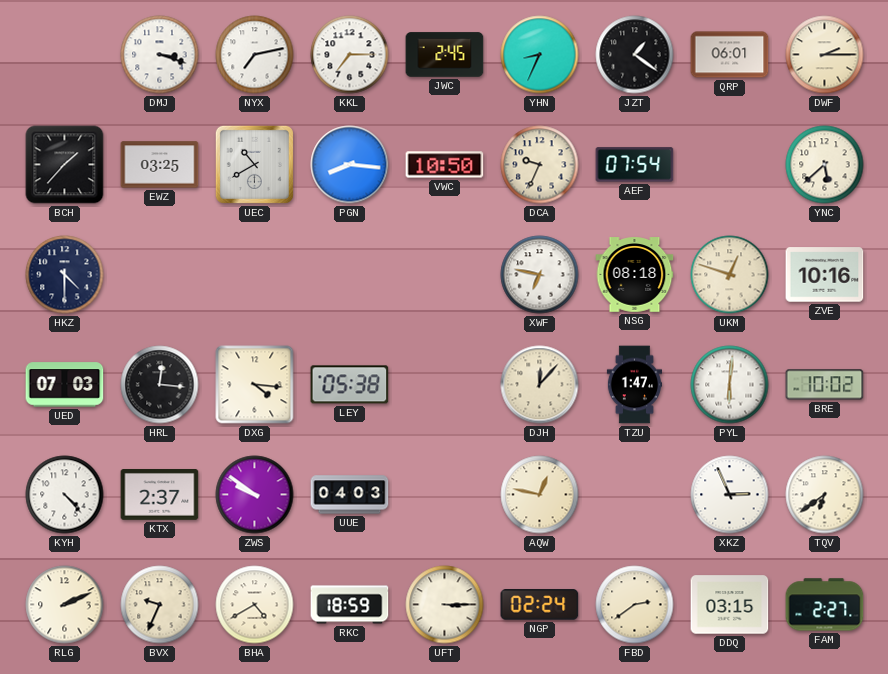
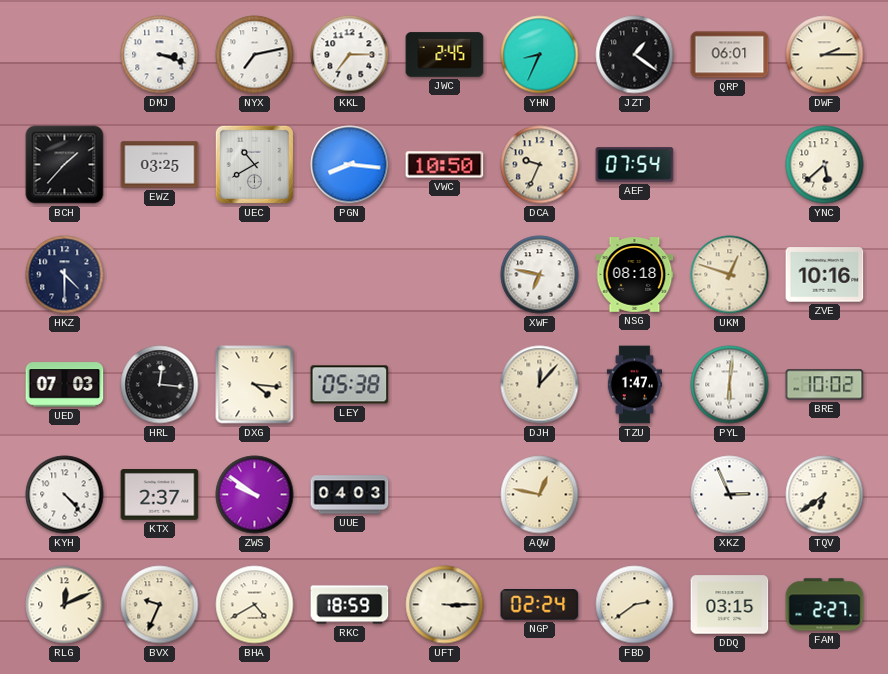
RLG: 2:11 -> 12:11 (65, 605)
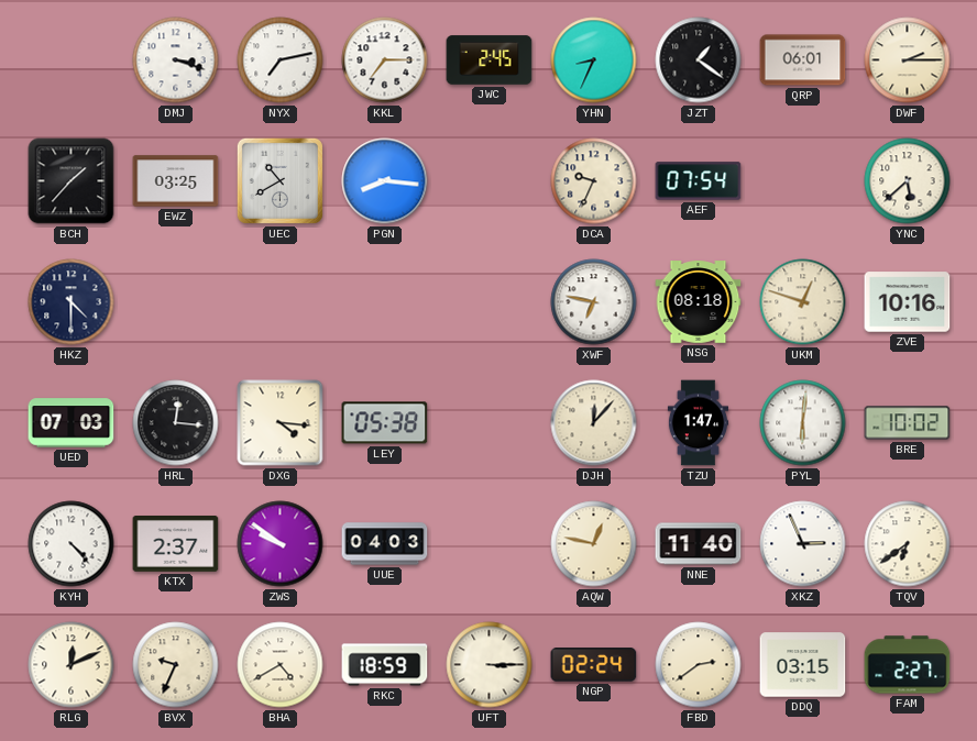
VWC: 10:50 -> none (445, 165)
NNE: none -> 11:40 (699, 544)
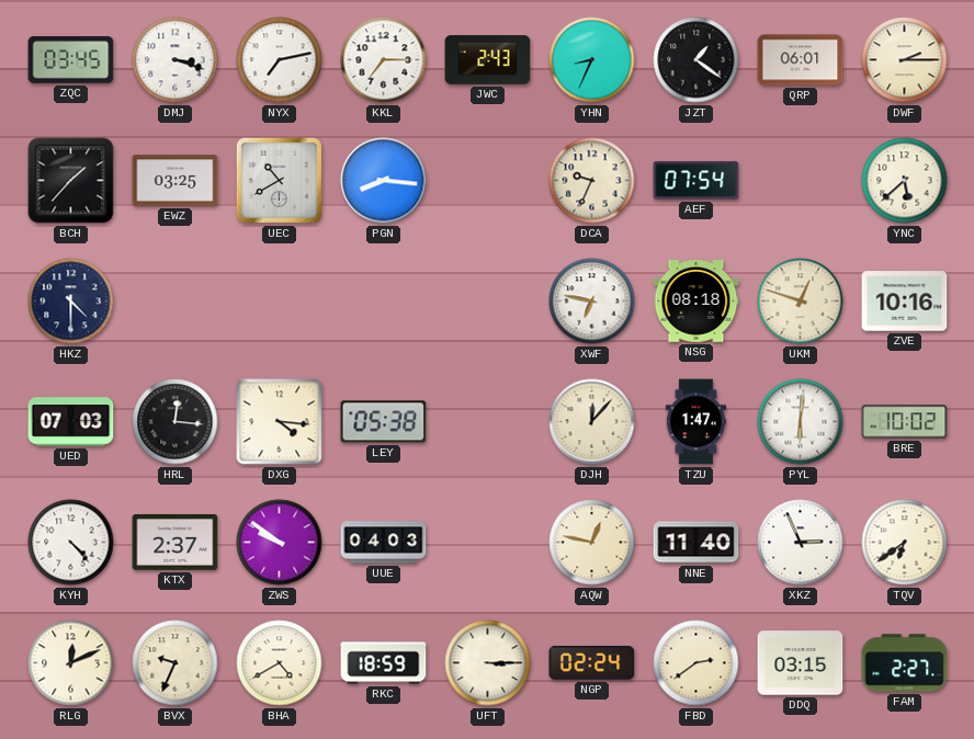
ZQC: none -> 03:45 (71, 60)
JWC: 2:45 -> 2:43 (488, 60)
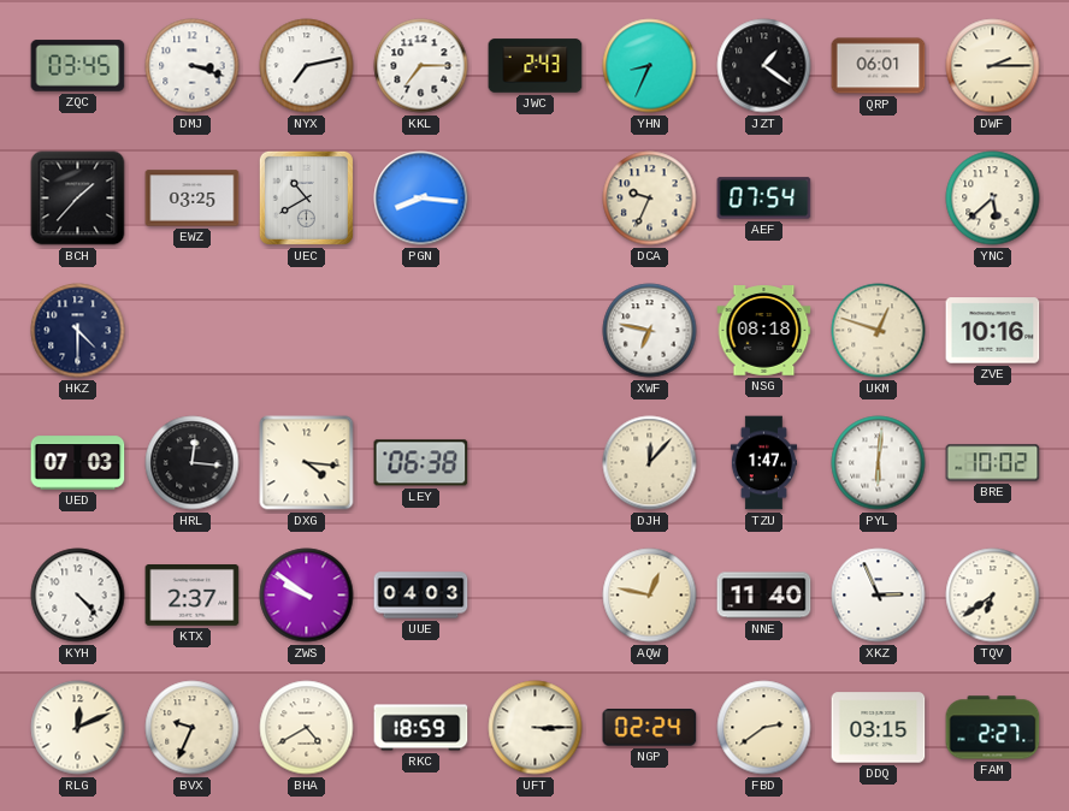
LEY: 05:38 -> 06:38 (421, 463)
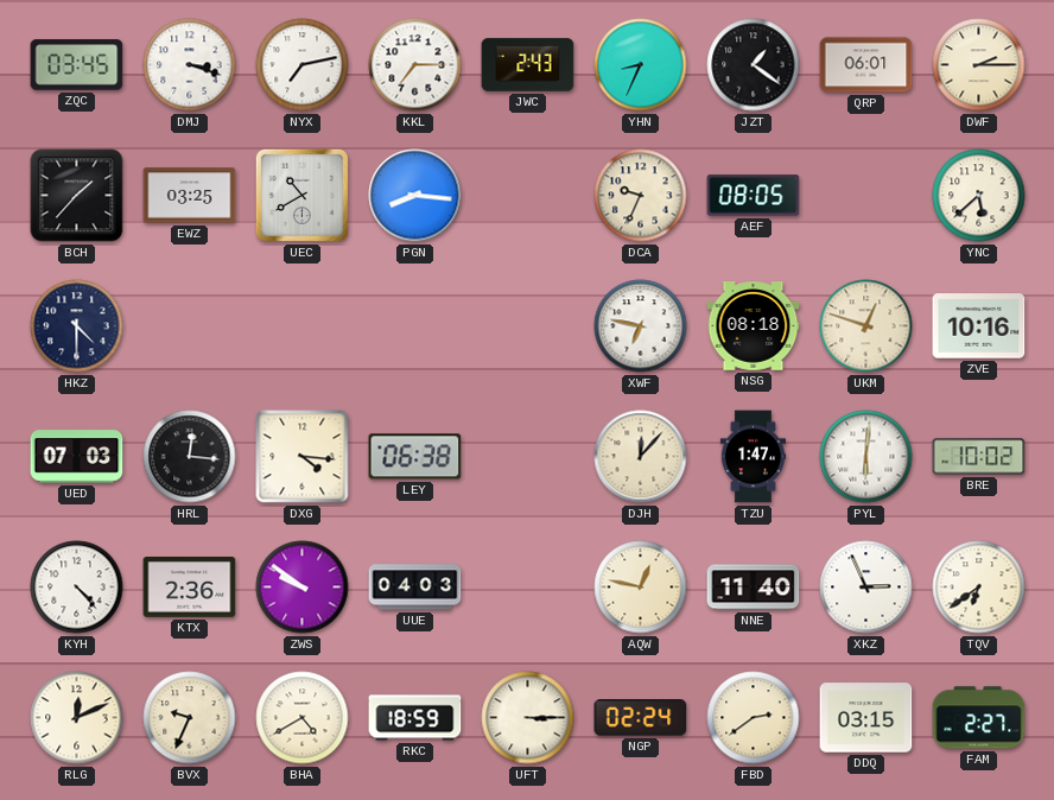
AEF: 07:54 -> 08:05 (754, 196)
KTX: 2:37 -> 2:36 (190, 588)
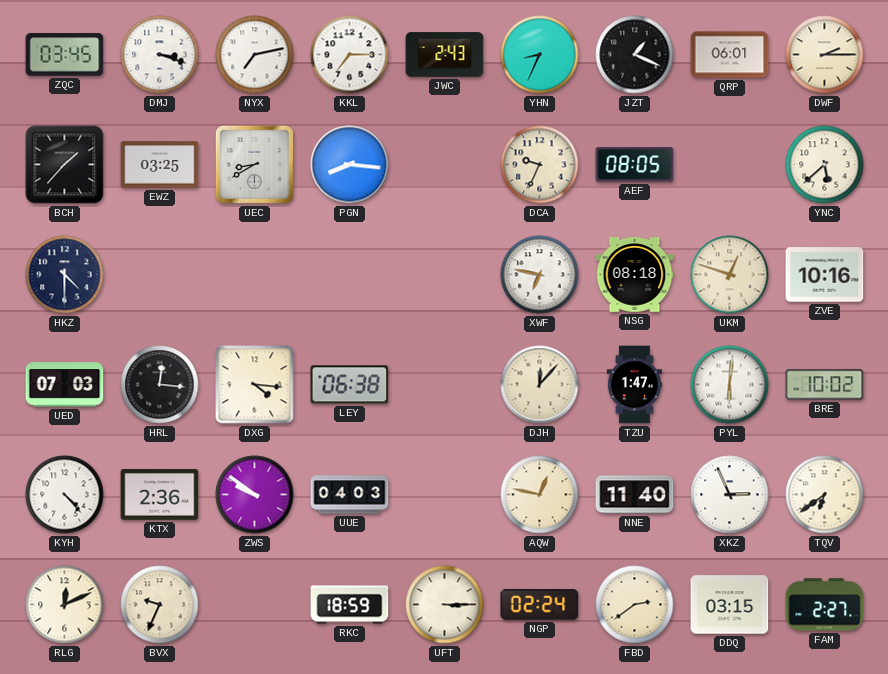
JZT: 1:21 -> 1:19 (635, 55)
UEC: 10:40 -> 8:40 (254, 164)
BHA: 4:40 -> none (303, 718)
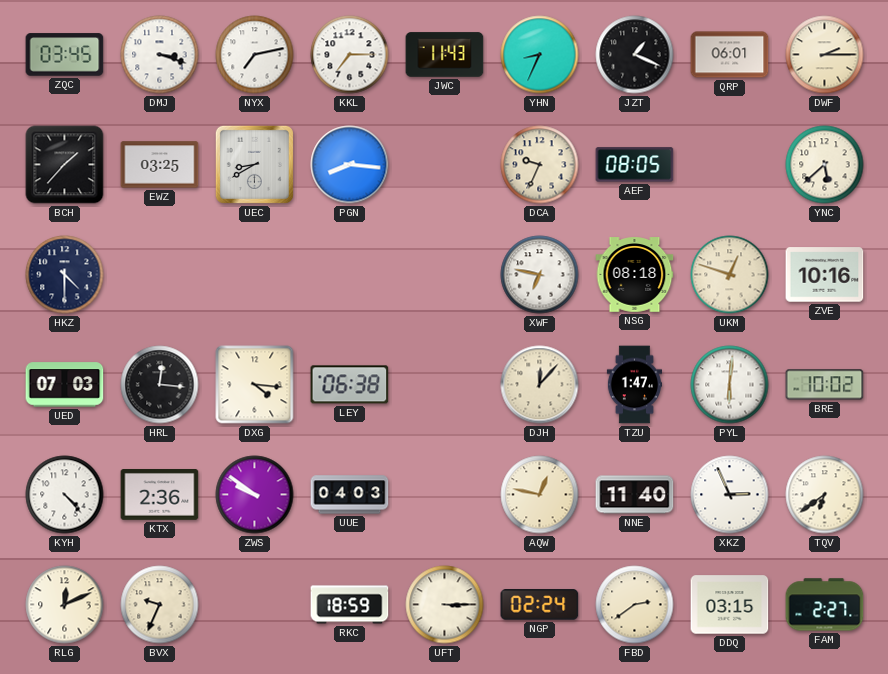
JWC: 2:43 -> 11:43 (445, 55)
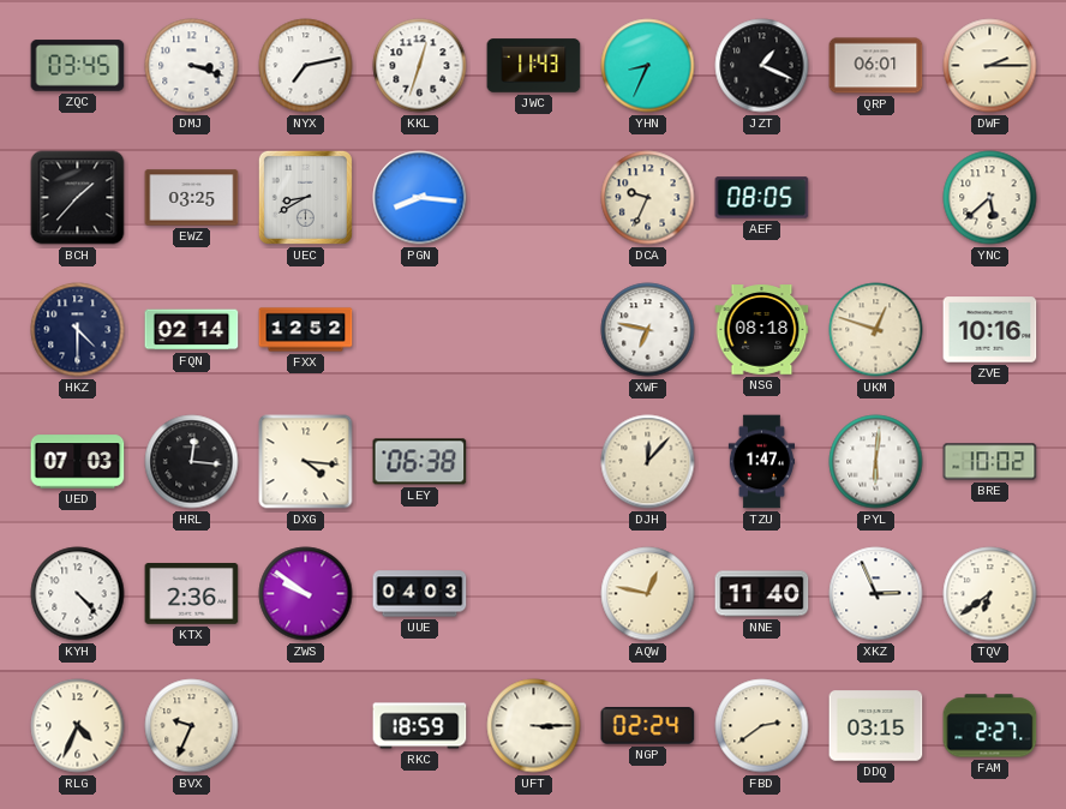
KKL: 7:15 -> 12:33 (420, 66)
FQN: none -> 02:14 (192, 330)
FXX: none -> 12:52 (306, 330)
RLG: 12:11 -> 4:34 (78, 726)
